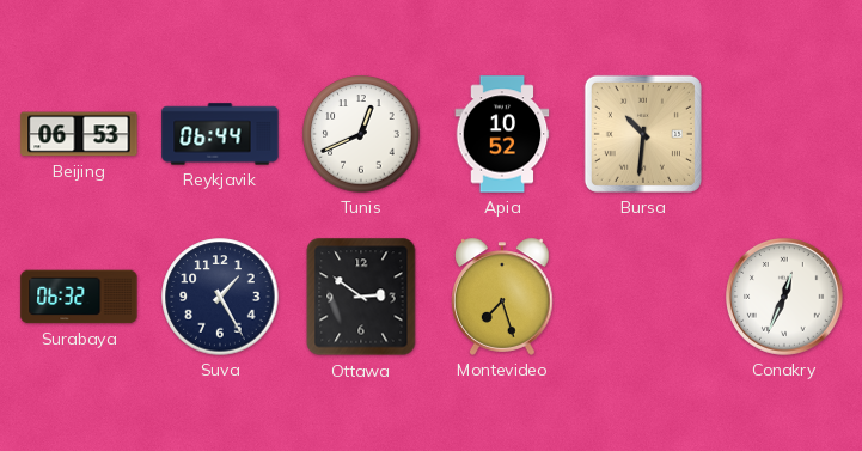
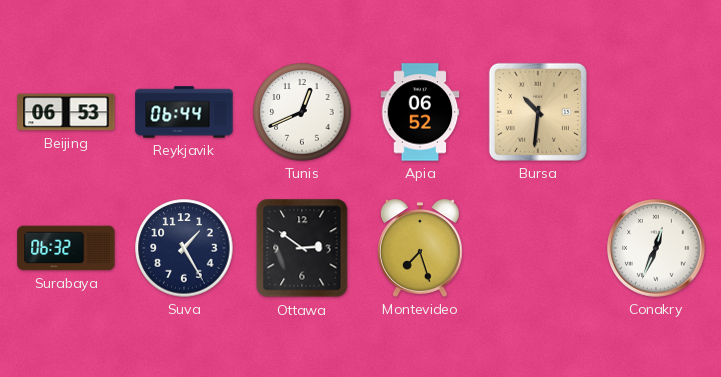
Apia: 10:52 -> 06:52 (420, 112)
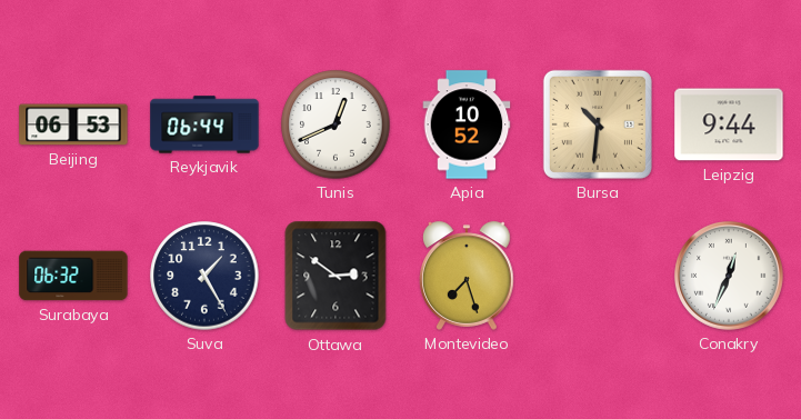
Apia: 06:52 -> 10:52 (467, 124)
Leipzig: none -> 9:44 (729, 124)
